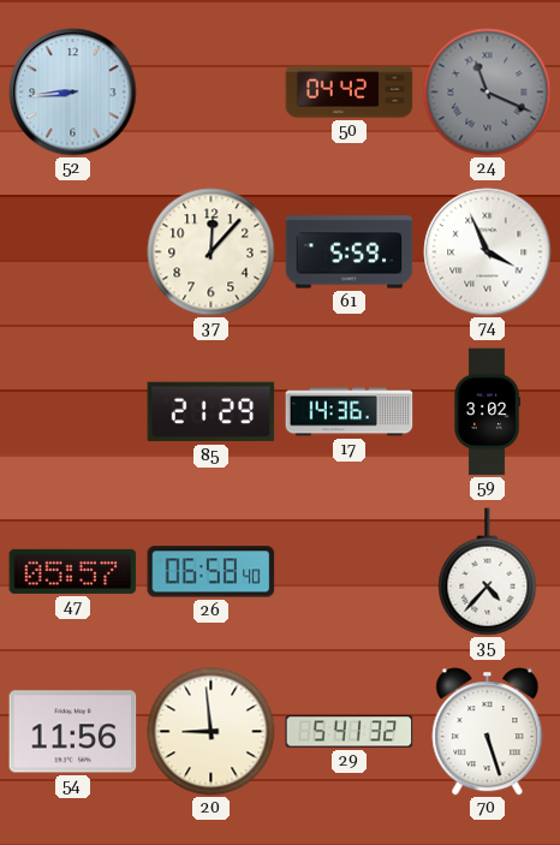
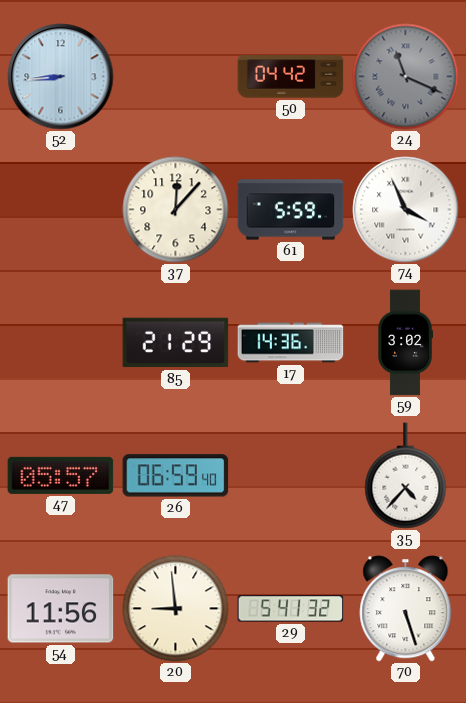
26: 06:58 -> 06:59 (176, 476)
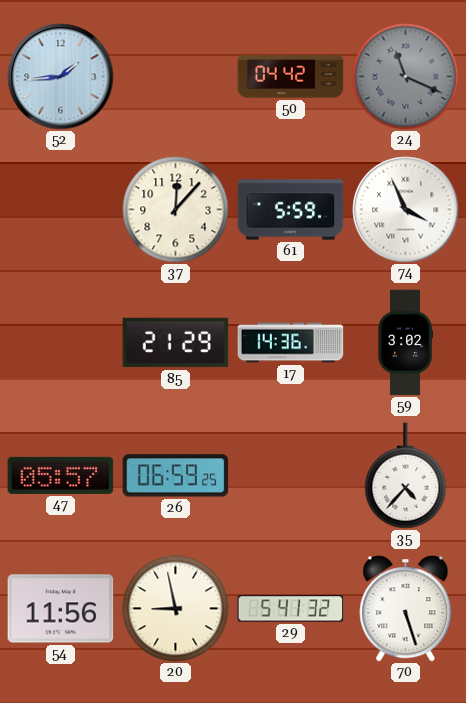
52: 8:44 -> 1:44 (61, 77)
26: 06:59:40 -> 06:59:25 (176, 476)
20: 8:59 -> 8:58 (176, 609)
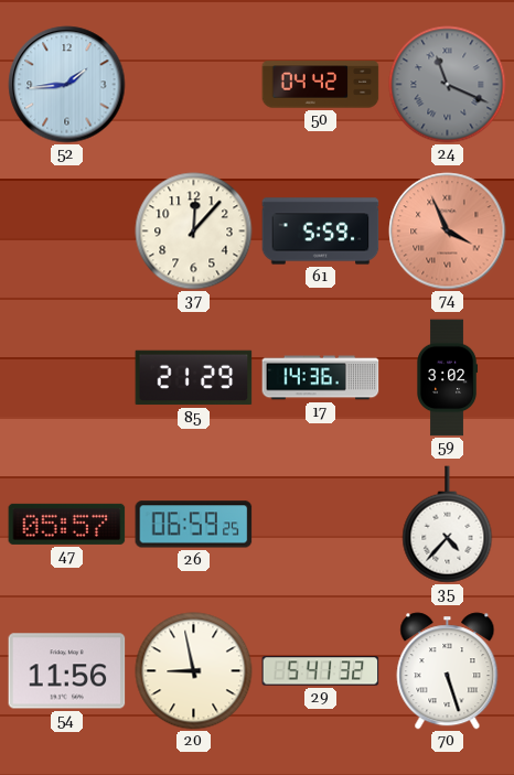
74 dial: white -> salmon (448, 232)
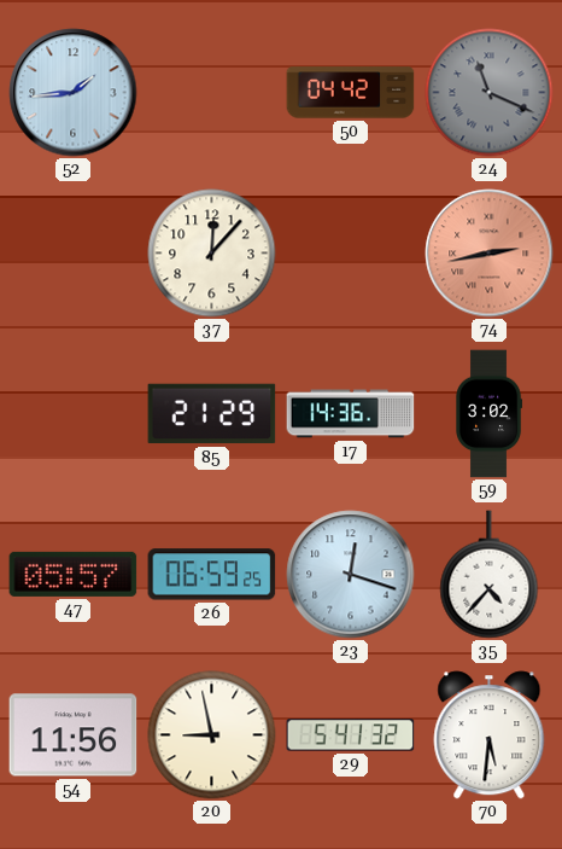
61: 5:59 -> none (321, 232)
74: 3:56 -> 2:43 (490, 254)
23: none -> 12:18 (351, 575)
70: 5:27 -> 5:31 (490, 735)
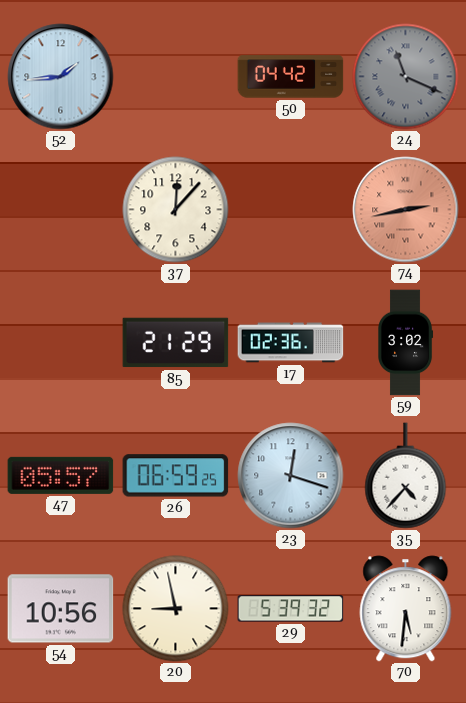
17: 14:36 -> 02:36 (291, 343)
54: 11:56 -> 10:56 (61, 609)
29: 5:41 -> 5:39 (291, 609)
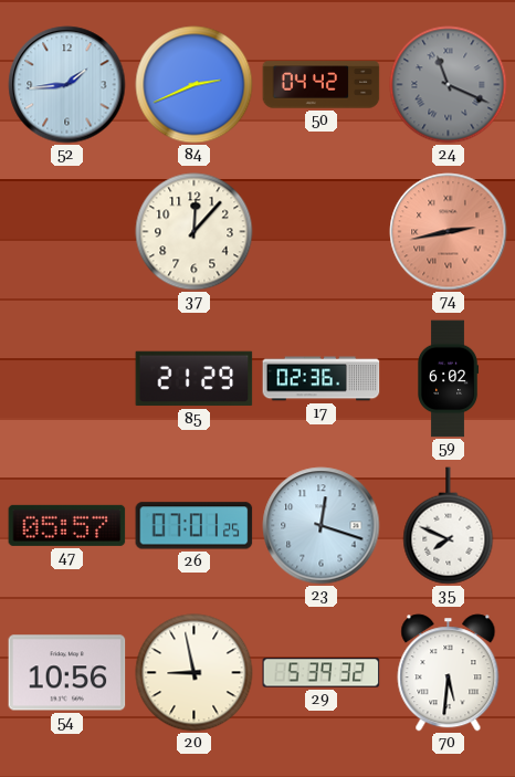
84: none -> 2:41 (195, 85)
59: 3:02 -> 6:02 (449, 379)
26: 06:59 -> 07:01 (195, 526)
35: 4:37 -> 7:49 (449, 526)
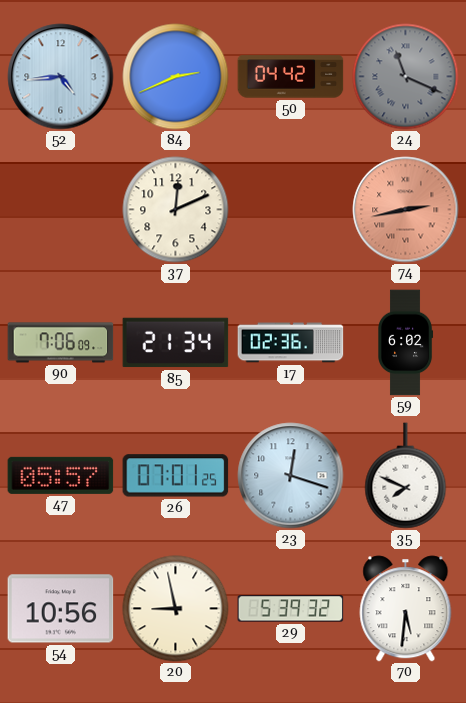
52: 1:44 -> 4:44 (61, 77)
37: 12:07 -> 12:11 (176, 210)
90: none -> 7:06 (61, 343)
85: 21:29 -> 21:34 (176, 343)
